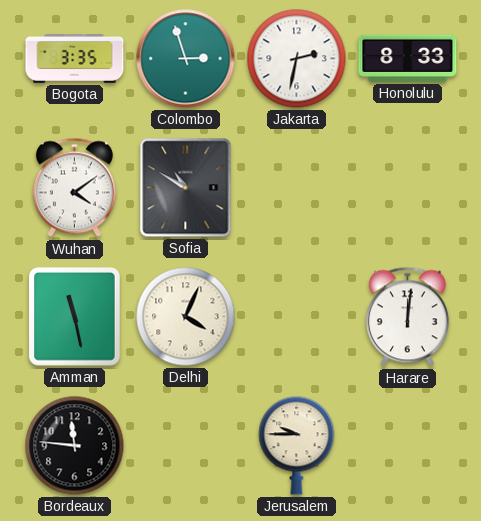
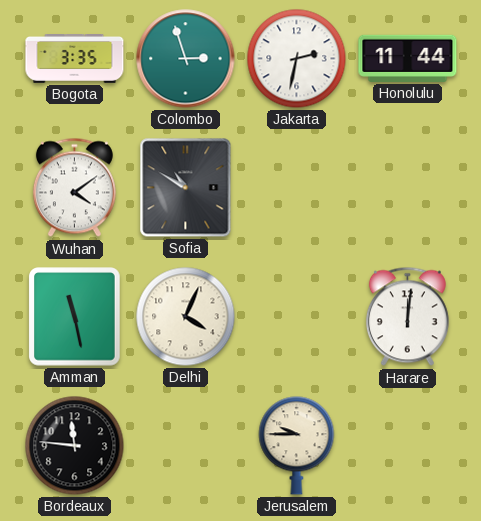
Honolulu: 8:33 -> 11:44 (408, 58)
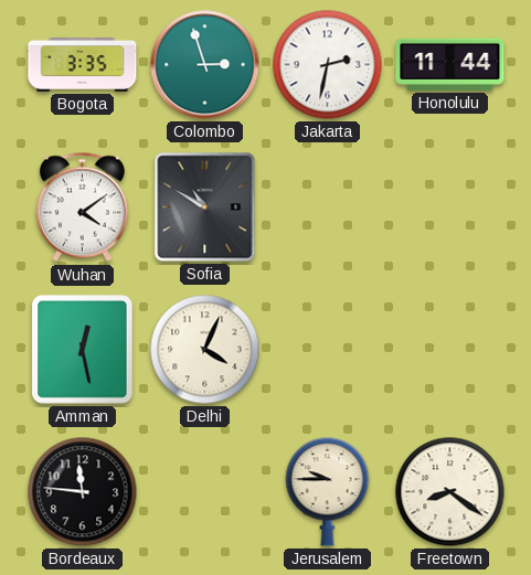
Amman: 11:28 -> 12:28 (83, 350)
Harare: 12:01 -> none (407, 317)
Freetown: none -> 8:21 (450, 492)
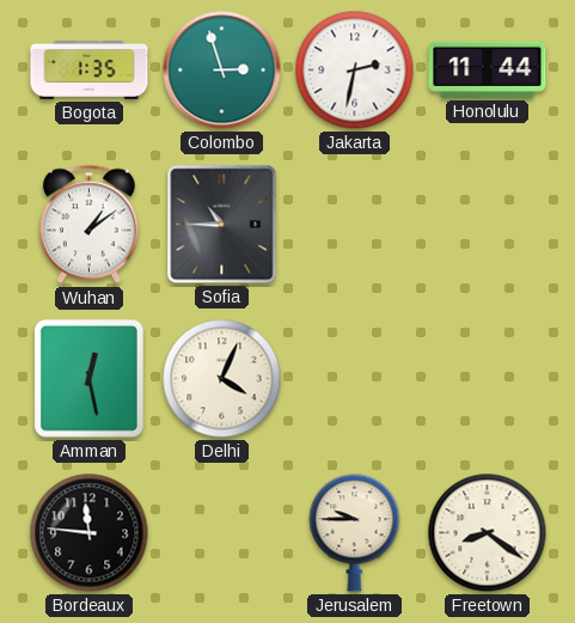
Bogota: 3:35 -> 1:35 (90, 71)
Wuhan: 4:09 -> 1:09 (88, 225)
Sofia: 10:50 -> 10:45 (222, 225)
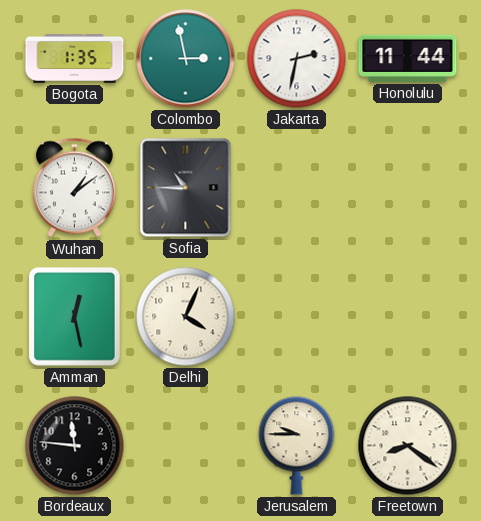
Colombo: 2:57 -> 2:58 (186, 59)
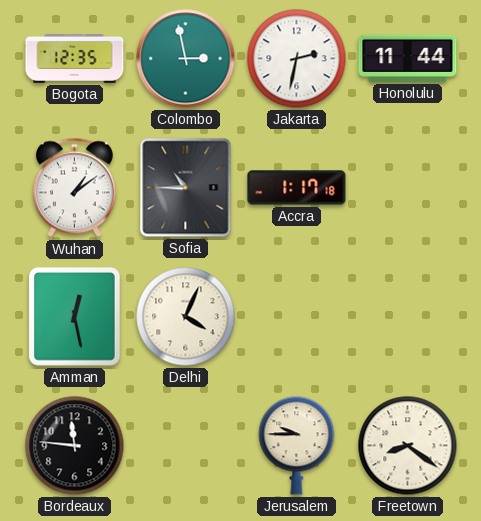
Bogota: 1:35 -> 12:35 (75, 59)
Accra: none -> 1:17 (297, 188)
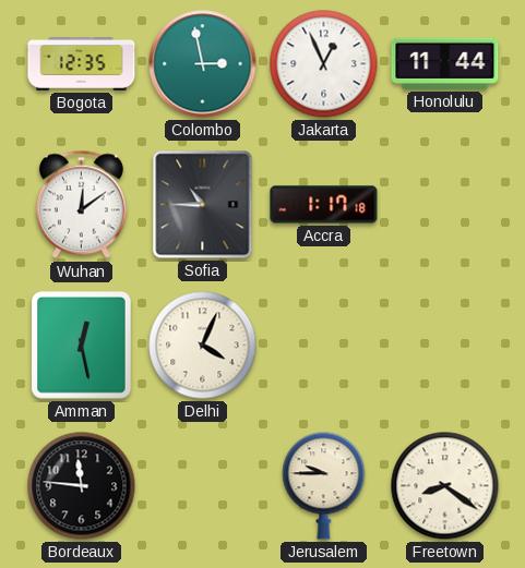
Jakarta: 2:32 -> 12:56 (324, 64)
Wuhan: 1:09 -> 12:09 (81, 205)
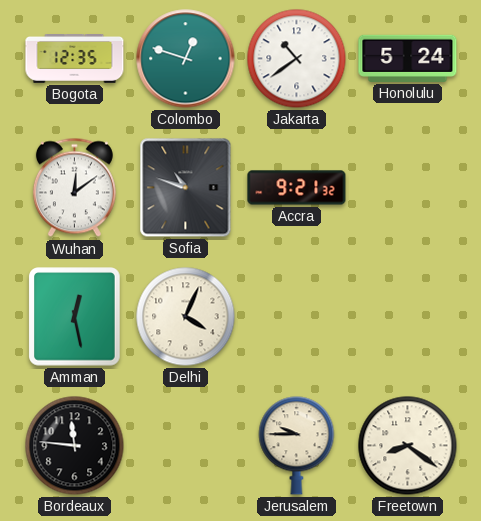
Colombo: 2:58 -> 12:48 (186, 59)
Jakarta: 12:56 -> 10:39 (297, 59)
Honolulu: 11:44 -> 5:24 (408, 58)
Sofia: 10:45 -> 10:48 (186, 188)
Accra: 1:17 -> 9:21 (297, 188)
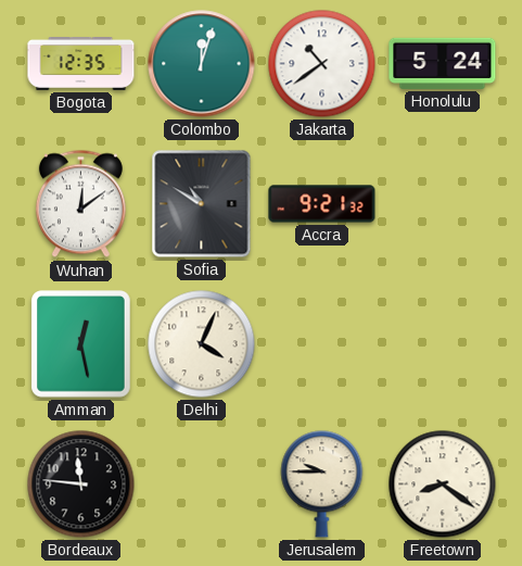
Colombo: 12:48 -> 12:03 (202, 64)
Sofia: 10:48 -> 10:50 (202, 204)
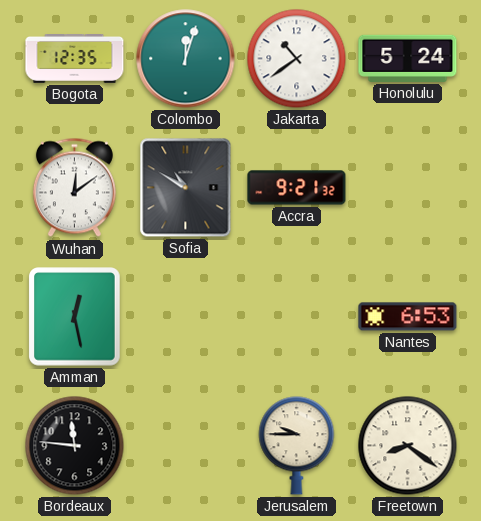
Delhi: 4:04 -> none (202, 344)
Nantes: none -> 6:53 (408, 317)
